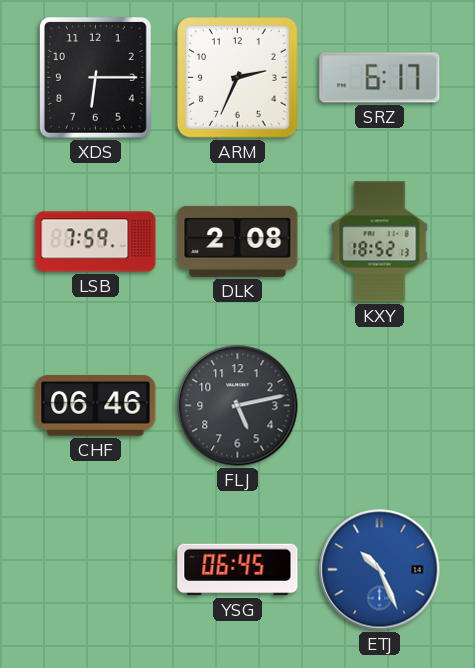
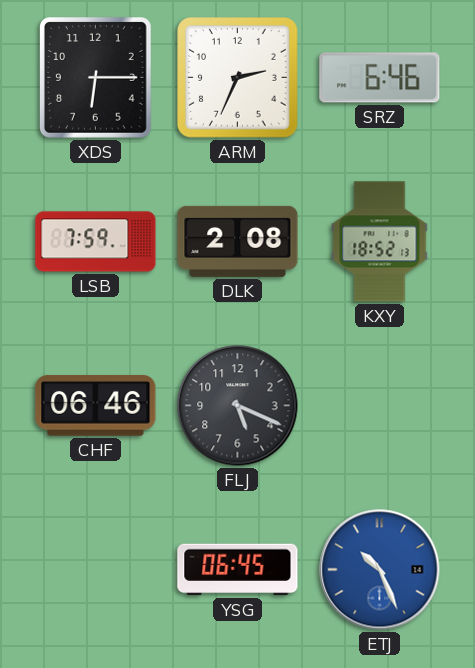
SRZ: 6:17 -> 6:46 (380, 78)
FLJ: 5:13 -> 5:19 (238, 406)
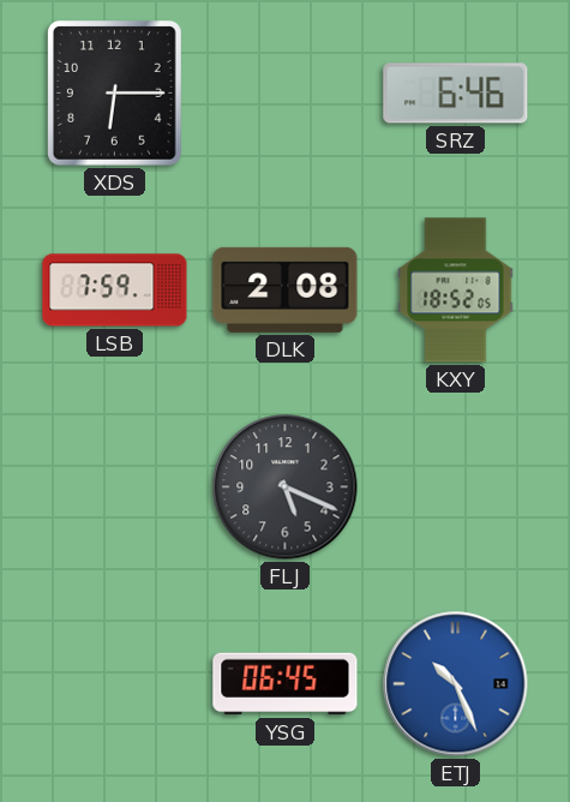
ARM: 2:34 -> none (238, 78)
KXY: 18:52:13 -> 18:52:05 (456, 291)
CHF: 06:46 -> none (96, 406)
